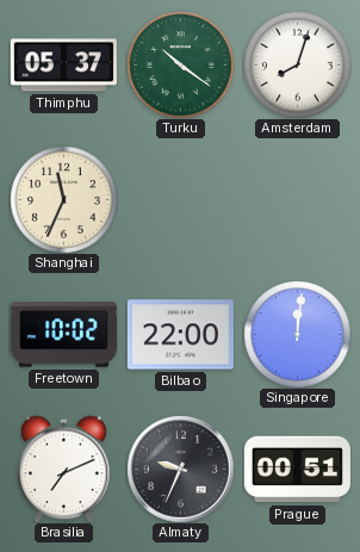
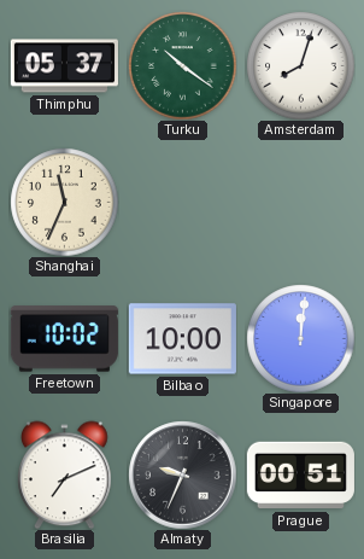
Bilbao: 22:00 -> 10:00 (182, 339)
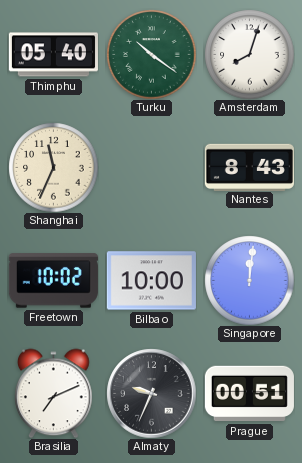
Thimphu: 05:37 -> 05:40 (53, 55)
Nantes: none -> 8:43 (249, 167)
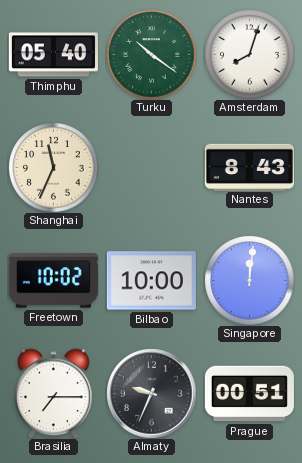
Brasilia: 7:11 -> 7:15 (54, 393)
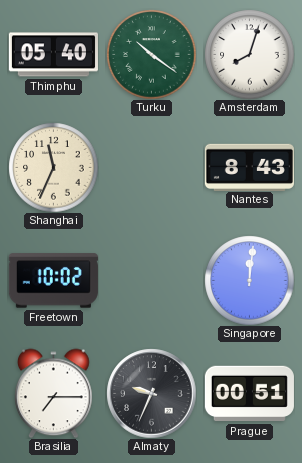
Bilbao: 10:00 -> none (151, 281)
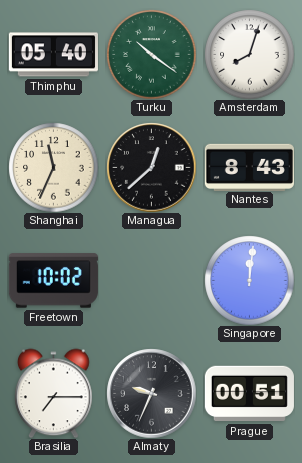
Managua: none -> 12:38 (151, 167)
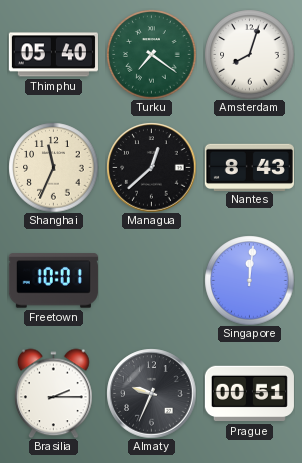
Turku: 10:21 -> 7:21 (151, 54)
Freetown: 10:02 -> 10:01 (53, 281)
Brasilia: 7:15 -> 2:15 (54, 393)
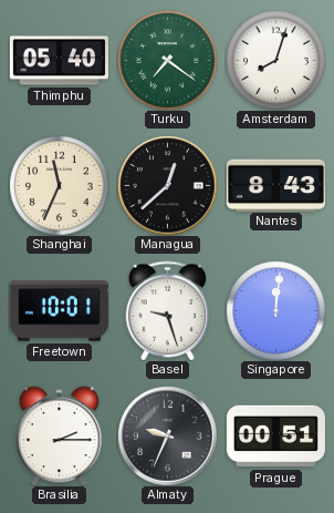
Basel: none -> 9:27 (168, 310)
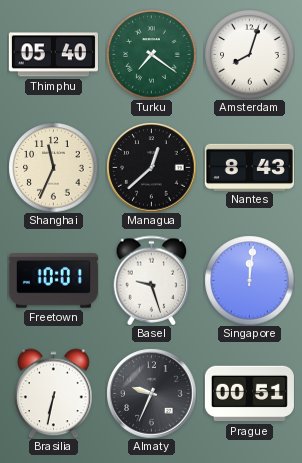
Brasilia: 2:15 -> 6:32 (54, 393)
